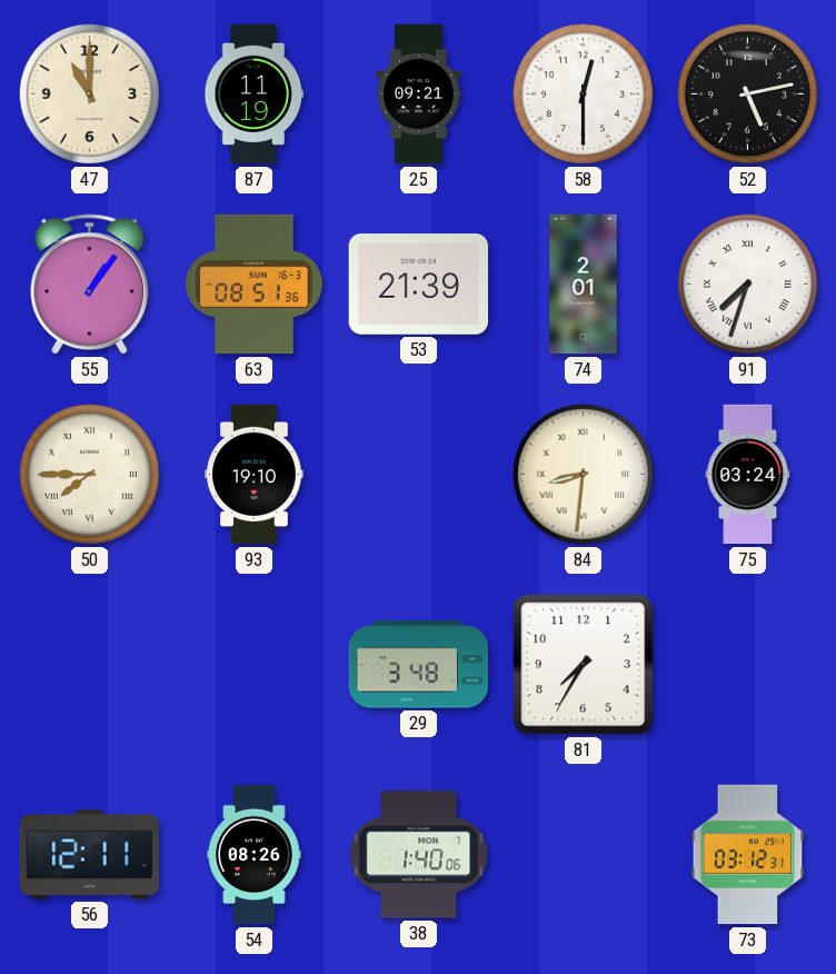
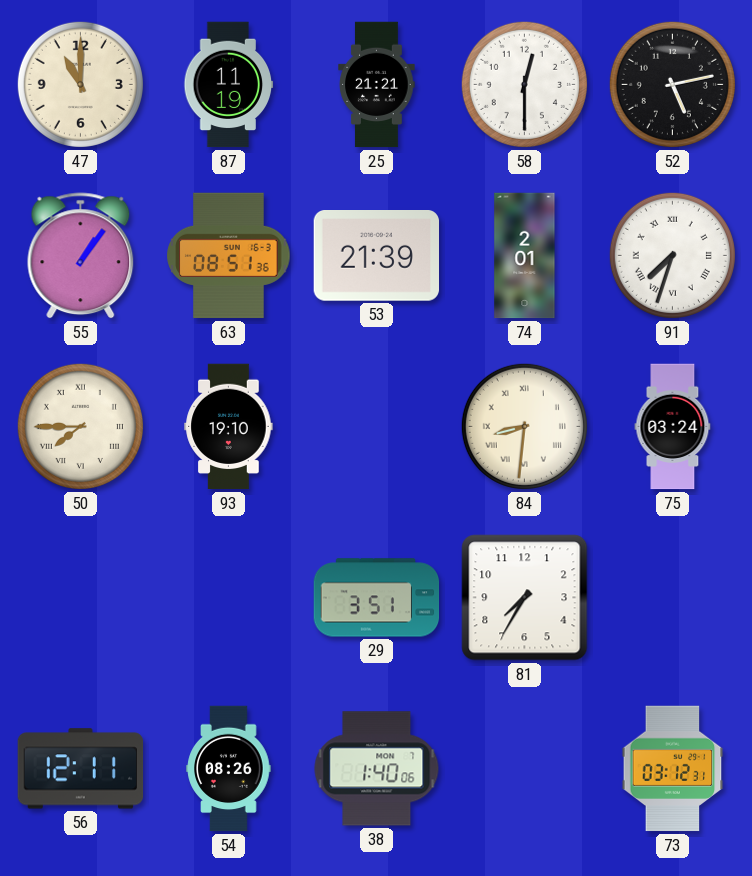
25: 09:21 -> 21:21 (377, 85)
29: 3:48 -> 3:51 (377, 598)
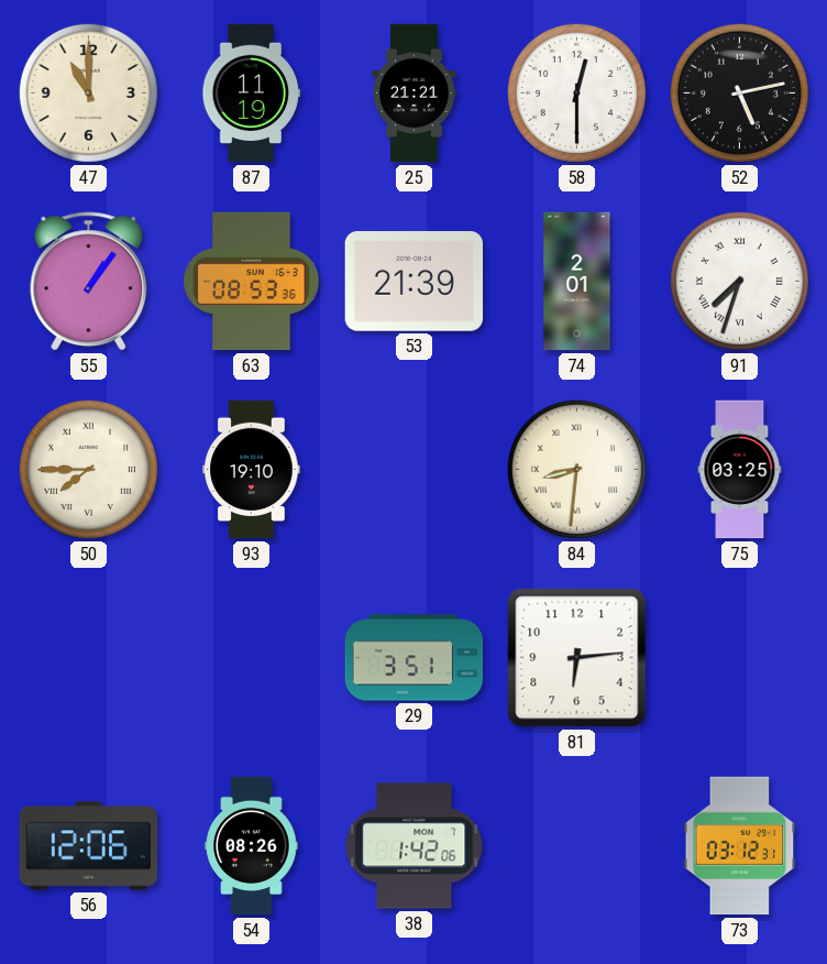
63: 08:51 -> 08:53 (252, 282)
75: 03:24 -> 03:25 (740, 470)
81: 7:35 -> 6:14 (577, 658)
56: 12:11 -> 12:06 (89, 846)
38: 1:40 -> 1:42 (415, 846)
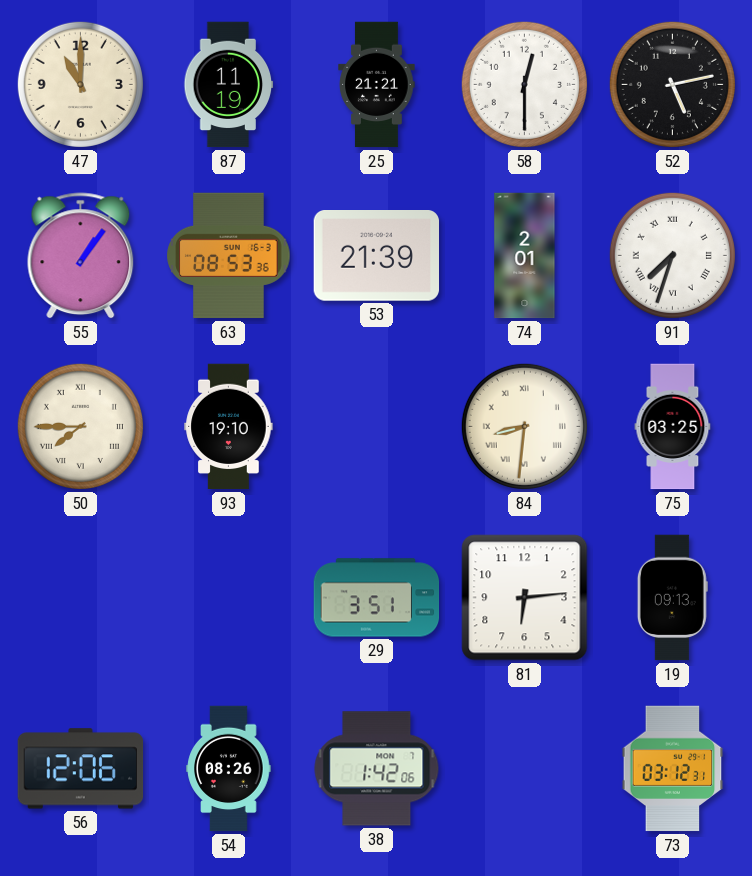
19: none -> 09:13 (672, 598)
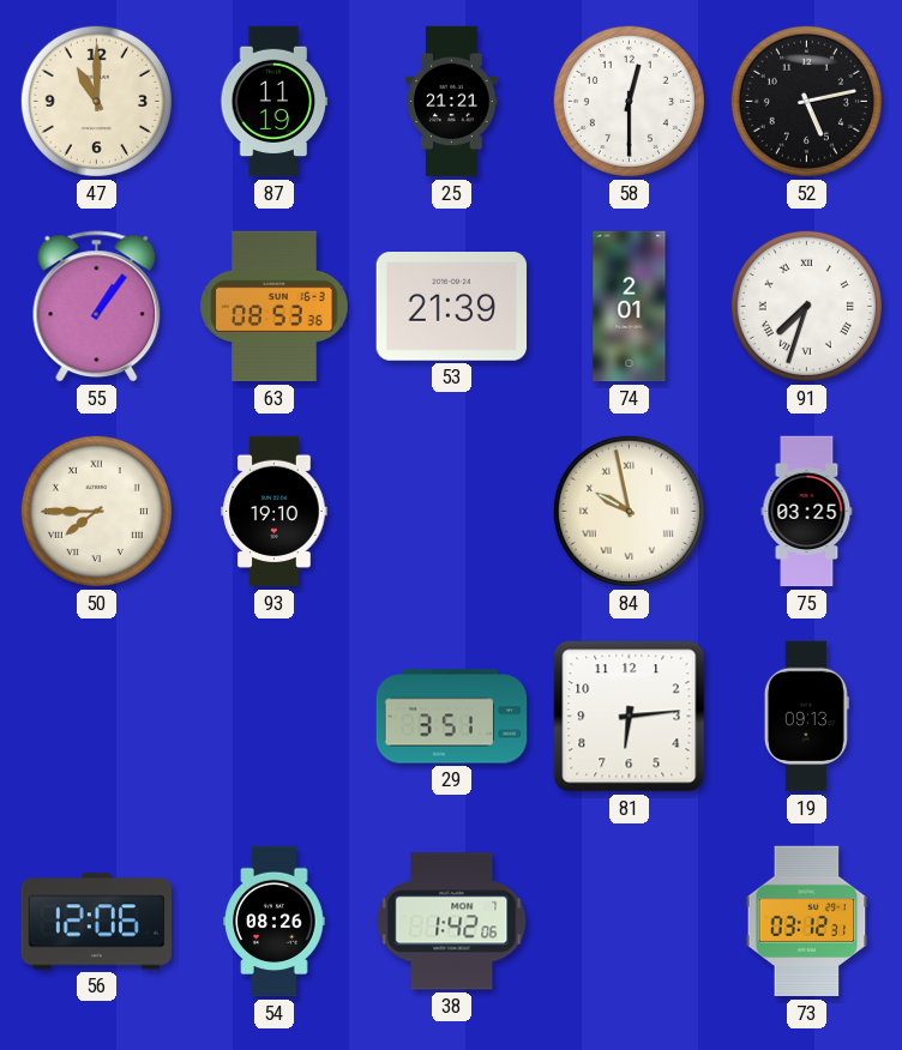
84: 8:31 -> 9:58 (629, 511)
